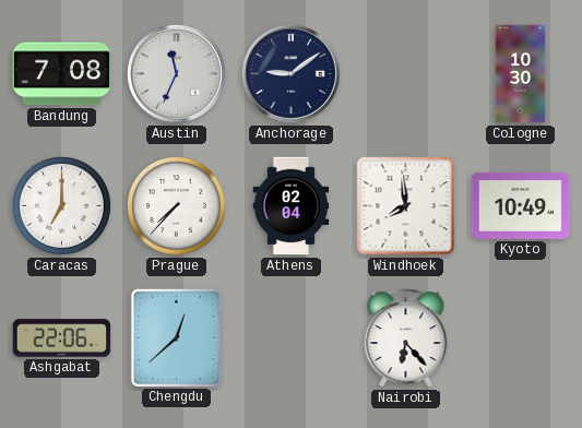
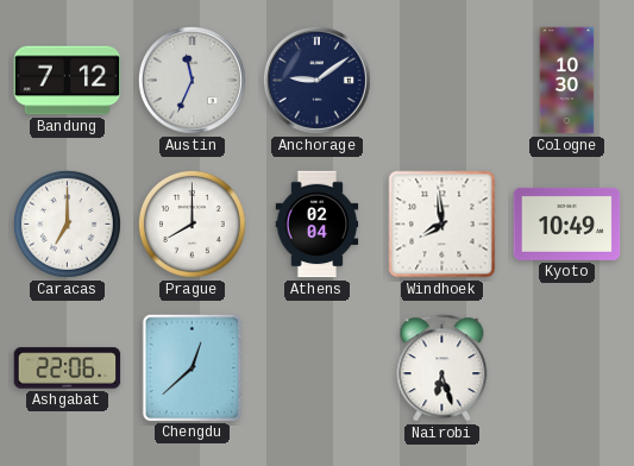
Bandung: 7:08 -> 7:12 (68, 81)
Prague: 7:37 -> 8:00 (192, 223)
Nairobi: 6:23 -> 6:27 (442, 369)
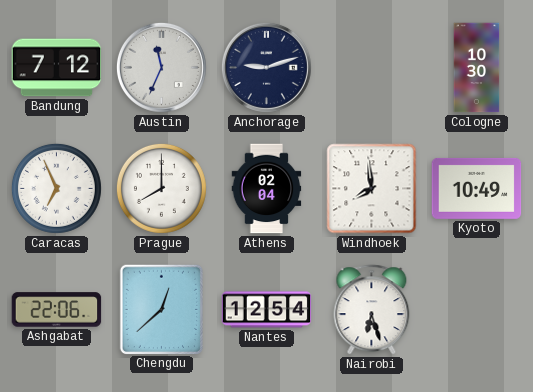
Anchorage: 9:09 -> 9:12 (266, 67)
Caracas: 7:00 -> 6:56 (56, 188)
Nantes: none -> 12:54 (267, 310)
